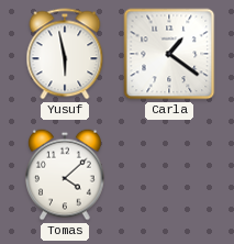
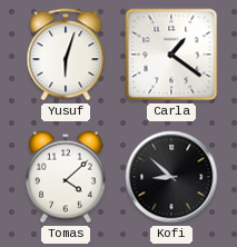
Yusuf: 5:58 -> 6:03 (66, 55)
Kofi: none -> 8:52 (171, 177)
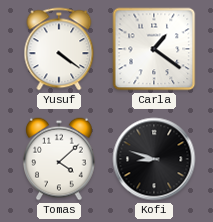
Yusuf: 6:03 -> 4:21 (59, 49)
Kofi: 8:52 -> 8:48 (154, 159)
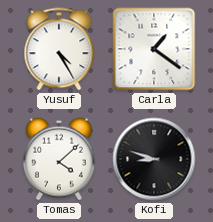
Yusuf: 4:21 -> 4:25 (59, 49)
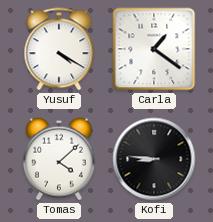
Yusuf: 4:25 -> 4:20 (59, 49)
Kofi: 8:48 -> 8:46 (154, 159)
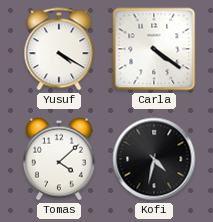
Carla: 1:21 -> 4:21 (154, 49)
Kofi: 8:46 -> 4:32 (154, 159)
